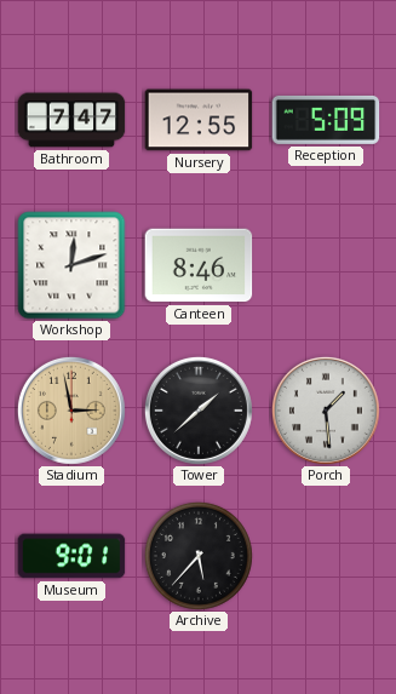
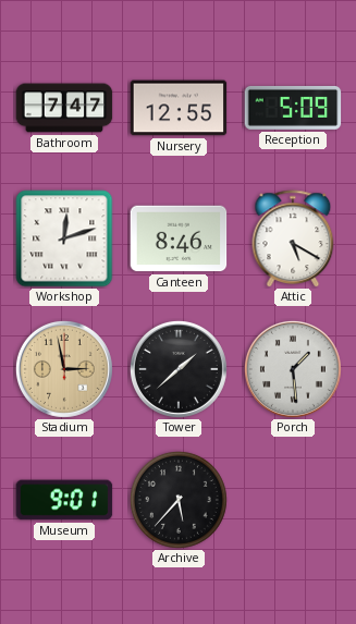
Attic: none -> 5:20 (293, 238)
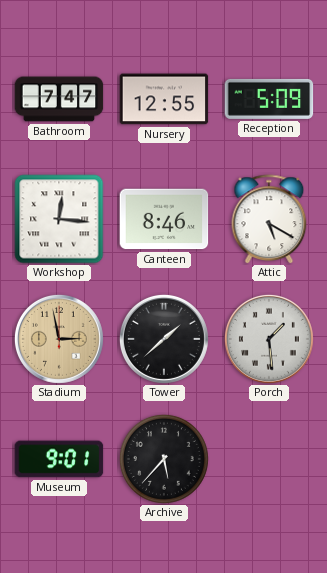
Workshop: 12:12 -> 12:16 (59, 219)
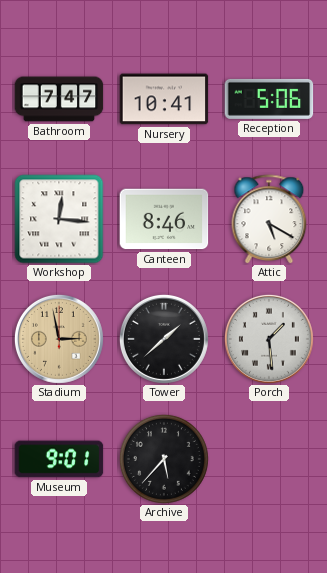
Nursery: 12:55 -> 10:41 (164, 99)
Reception: 5:09 -> 5:06 (269, 99)
